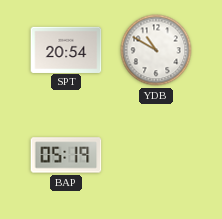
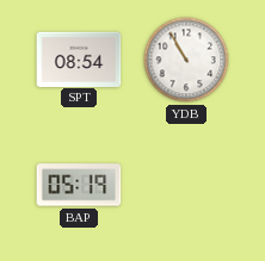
SPT: 20:54 -> 08:54 (79, 58)
YDB: 10:50 -> 10:55 (186, 60)
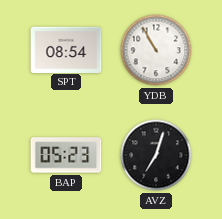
BAP: 05:19 -> 05:23 (66, 155)
AVZ: none -> 7:03 (156, 155)
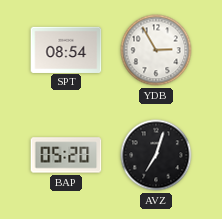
YDB: 10:55 -> 2:55 (156, 50)
BAP: 05:23 -> 05:20 (66, 155)
